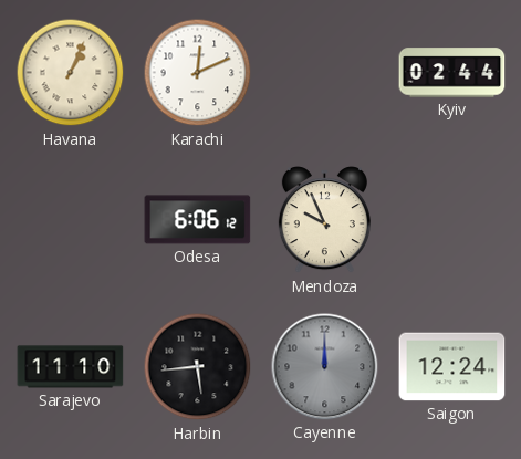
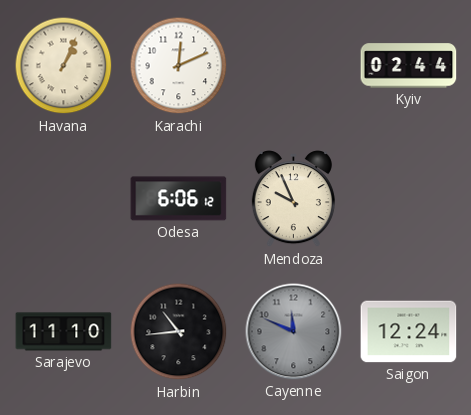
Harbin: 5:44 -> 10:44 (179, 332)
Cayenne: 12:00 -> 11:49 (294, 332)
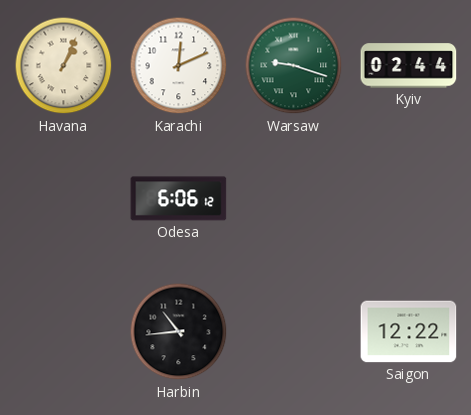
Warsaw: none -> 9:18 (294, 66)
Mendoza: 9:56 -> none (293, 199)
Sarajevo: 11:10 -> none (64, 332)
Cayenne: 11:49 -> none (294, 332)
Saigon: 12:24 -> 12:22 (409, 332)
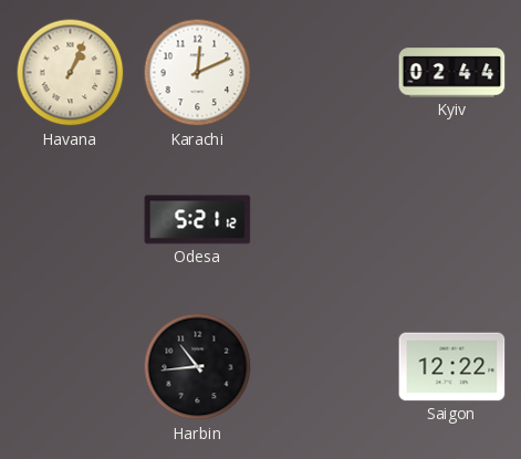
Warsaw: 9:18 -> none (294, 66)
Odesa: 6:06 -> 5:21 (198, 220)
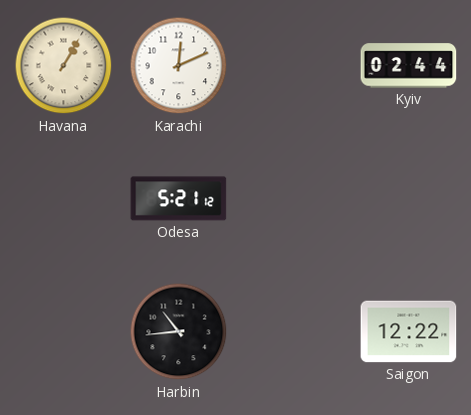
Havana: 1:04 -> 1:05 (64, 66)
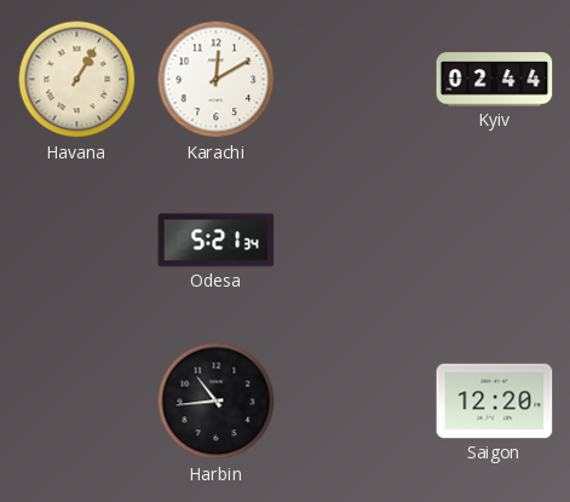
Karachi: 12:11 -> 12:10 (217, 80)
Odesa: 5:21:12 -> 5:21:34 (217, 241)
Saigon: 12:22 -> 12:20 (495, 402)
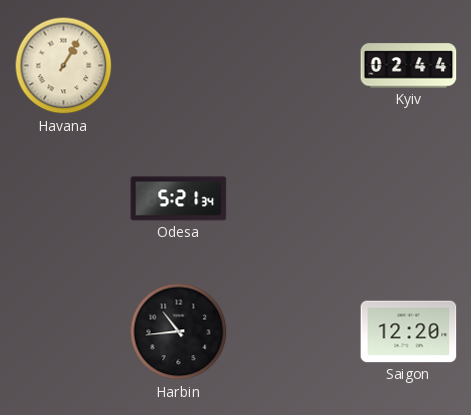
Karachi: 12:10 -> none (217, 80)
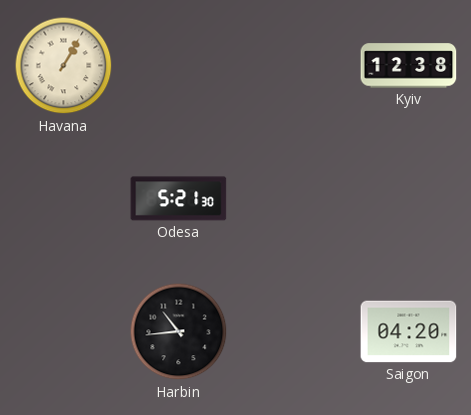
Kyiv: 02:44 -> 12:38 (409, 66)
Odesa: 5:21:34 -> 5:21:30 (179, 199)
Saigon: 12:20 -> 04:20 (409, 332)
